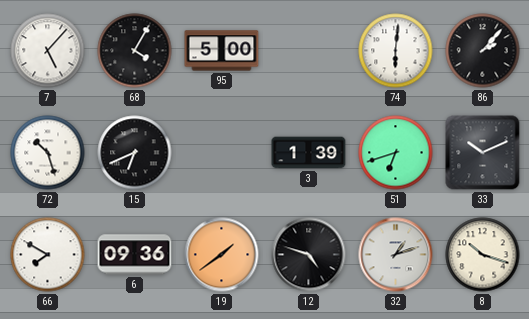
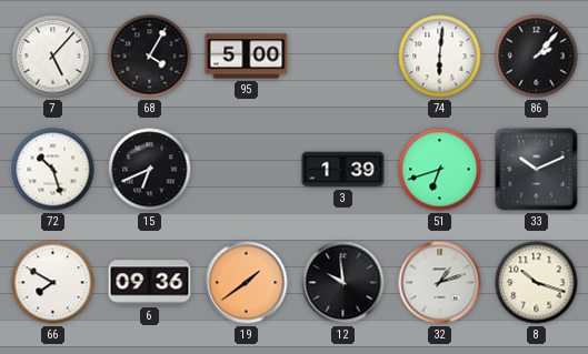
12: 4:48 -> 9:59 (343, 283)
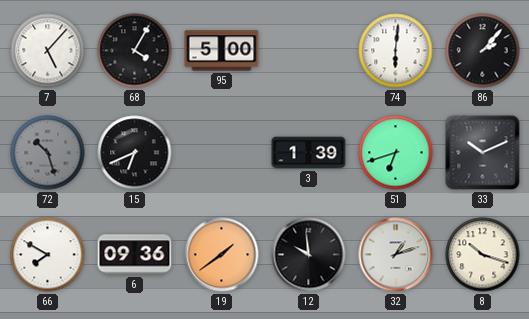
72 dial: white -> grey (48, 153)
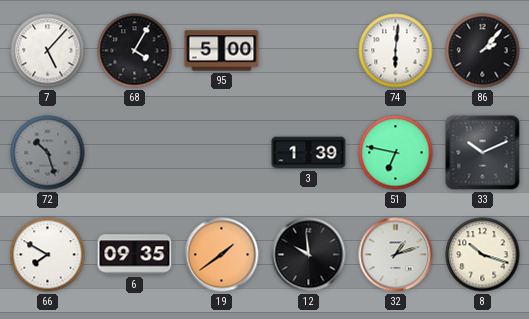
15: 6:41 -> none (135, 153)
51: 6:42 -> 6:47 (396, 153)
6: 09:36 -> 09:35 (135, 255)
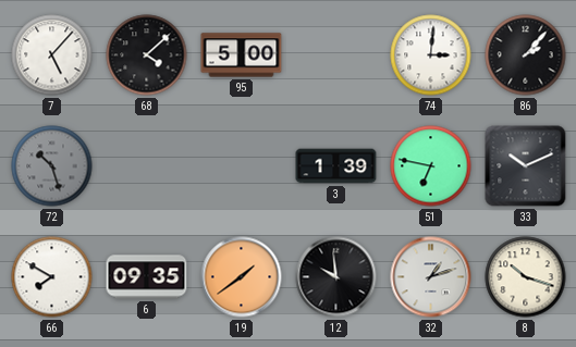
68: 4:05 -> 4:08 (147, 55)
74: 6:01 -> 3:01 (431, 55)
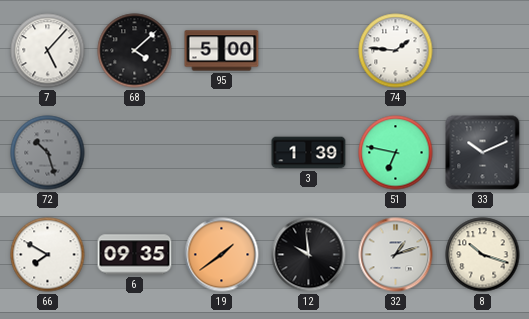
74: 3:01 -> 1:46 (396, 51)
86: 2:07 -> none (526, 55)
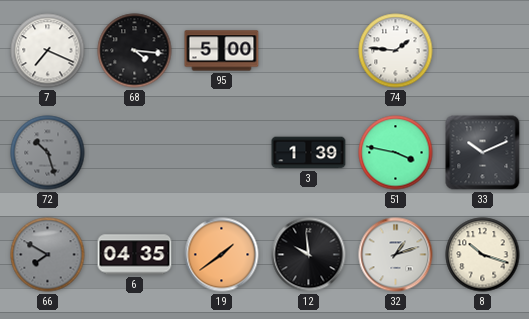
7: 5:07 -> 7:19 (48, 51)
68: 4:08 -> 4:16 (135, 51)
51: 6:47 -> 3:47 (396, 153)
66 dial: white -> grey (48, 255)
6: 09:35 -> 04:35 (135, 255)
